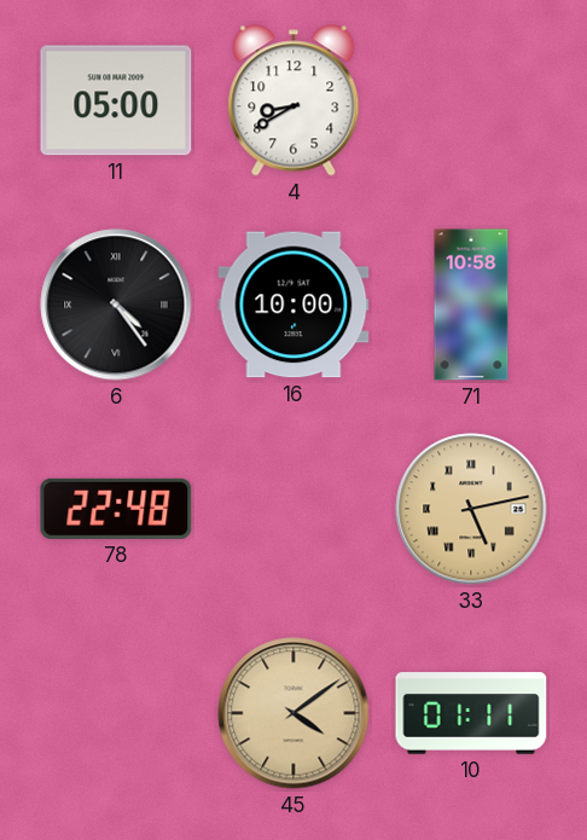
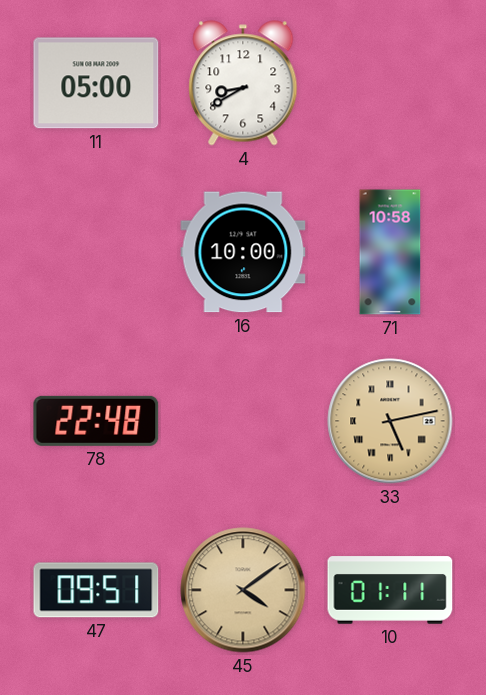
6: 4:24 -> none (116, 305)
47: none -> 09:51 (96, 590)
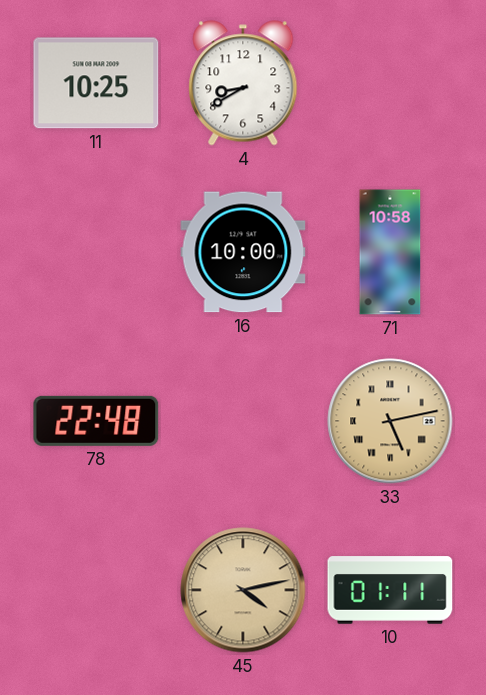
11: 05:00 -> 10:25 (96, 83)
47: 09:51 -> none (96, 590)
45: 4:09 -> 4:13 (243, 590)
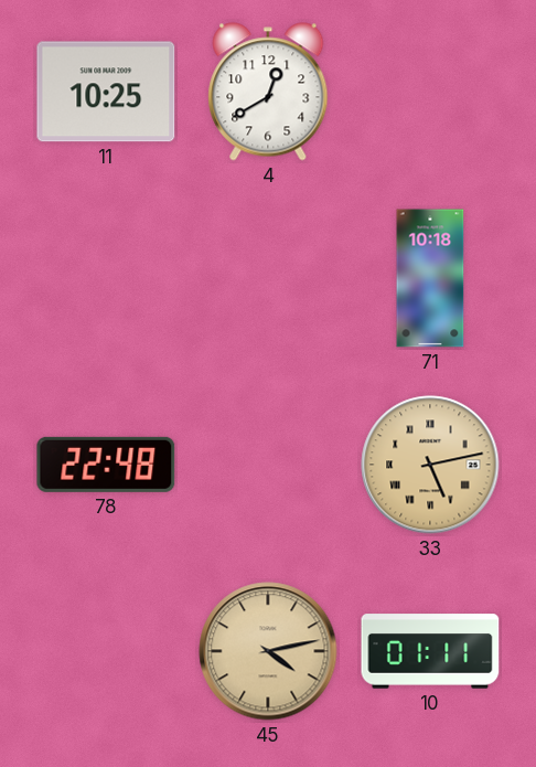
4: 8:40 -> 12:40 (268, 92)
16: 10:00 -> none (243, 252)
71: 10:58 -> 10:18 (430, 278)
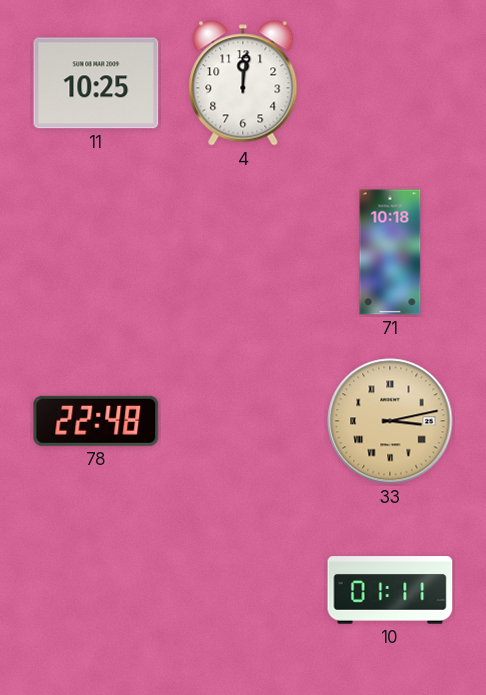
4: 12:40 -> 12:01 (243, 83)
33: 5:13 -> 3:13 (390, 421)
45: 4:13 -> none (268, 651)
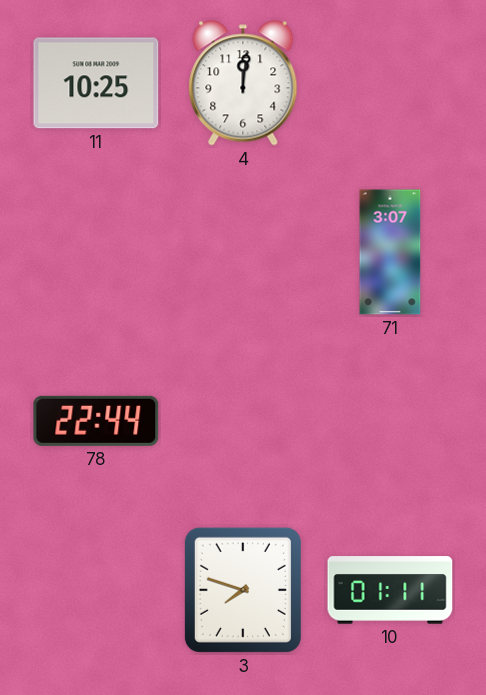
71: 10:18 -> 3:07 (390, 252)
78: 22:48 -> 22:44 (96, 421)
33: 3:13 -> none (390, 421)
3: none -> 7:48 (243, 590)
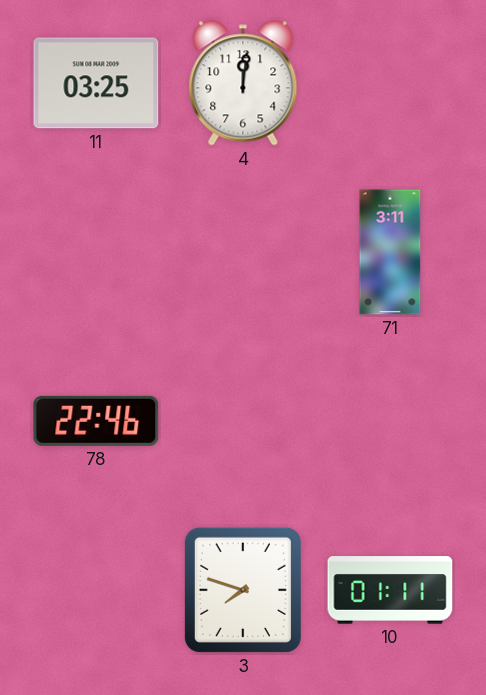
11: 10:25 -> 03:25 (96, 83)
71: 3:07 -> 3:11 (390, 252)
78: 22:44 -> 22:46 (96, 421)
